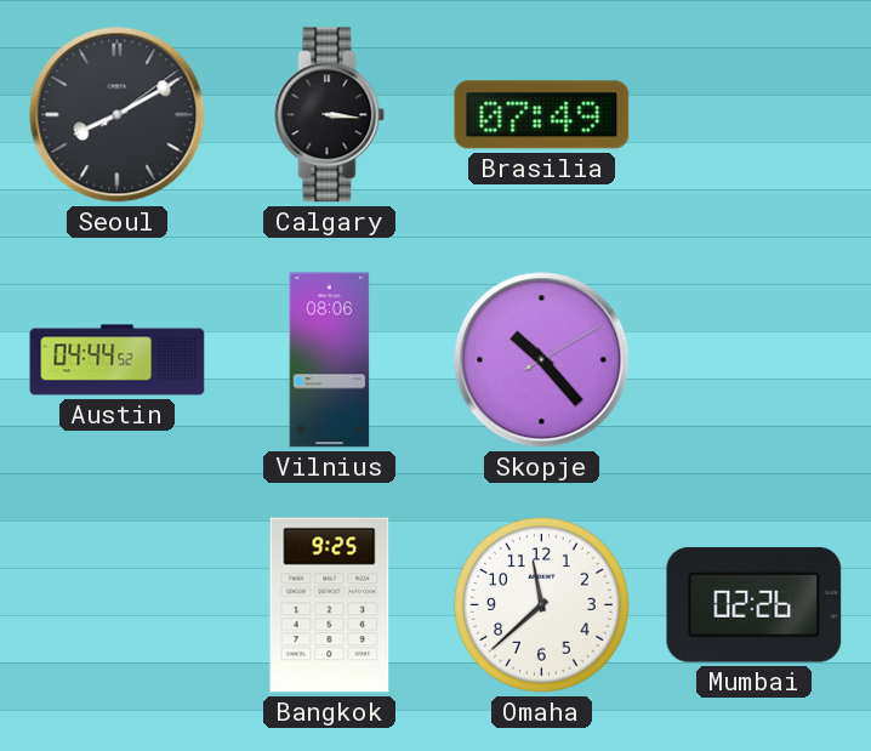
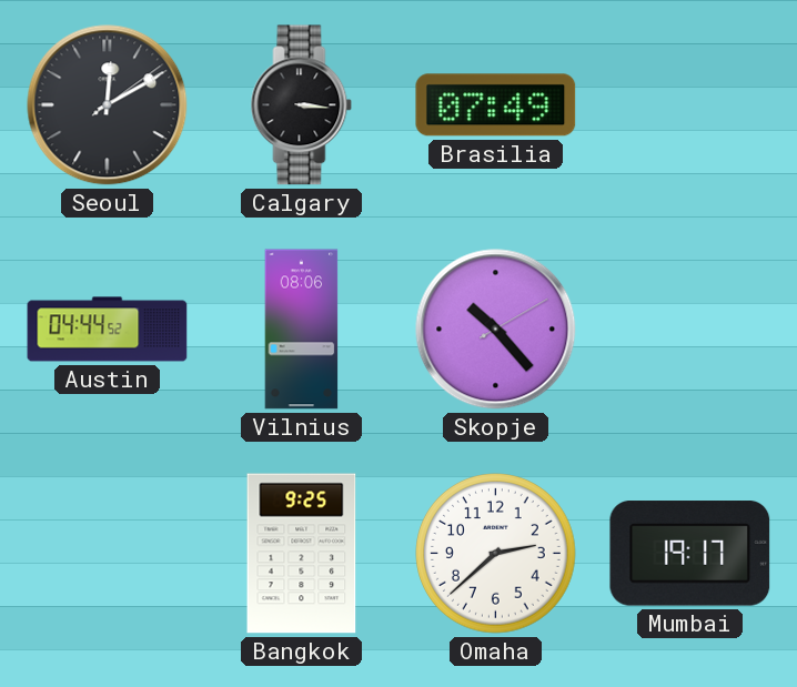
Seoul: 8:10 -> 12:10 (108, 105)
Omaha: 11:38 -> 2:38 (496, 554)
Mumbai: 02:26 -> 19:17 (690, 554)
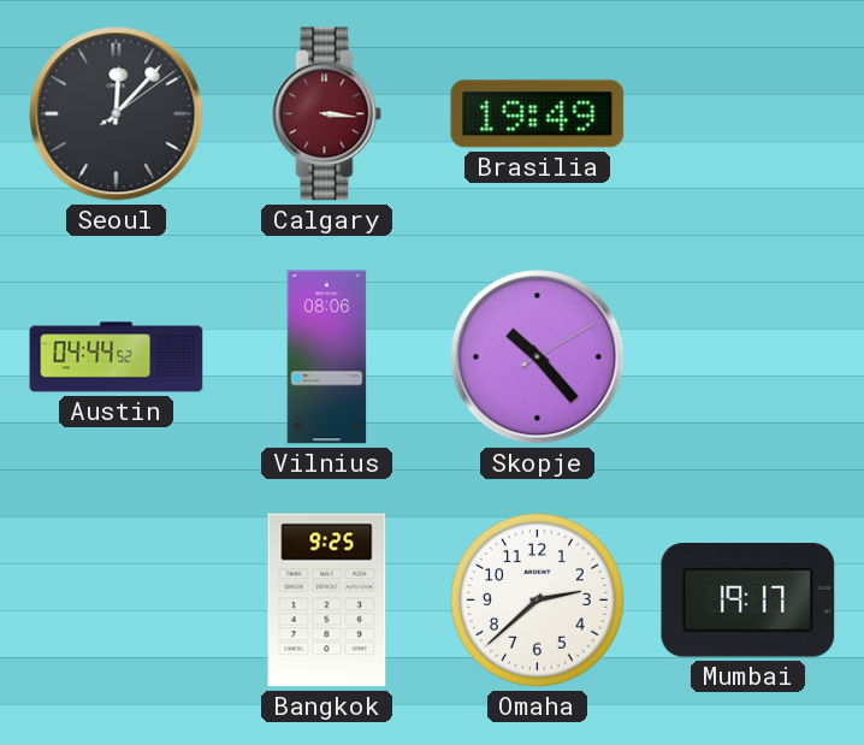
Seoul: 12:10 -> 12:07 (117, 114)
Calgary dial: black -> burgundy (327, 114)
Brasilia: 07:49 -> 19:49 (538, 114)
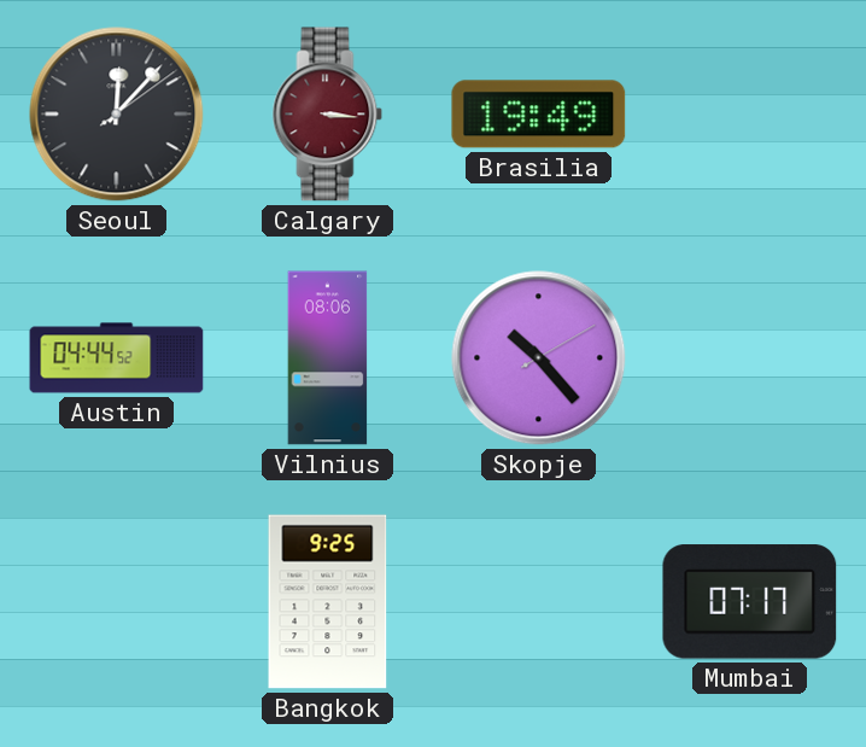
Omaha: 2:38 -> none (538, 601)
Mumbai: 19:17 -> 07:17 (750, 602)
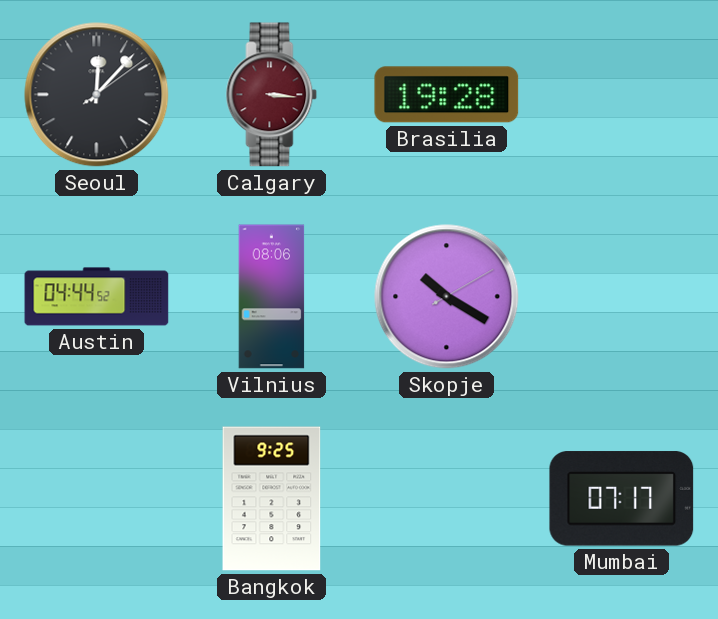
Brasilia: 19:49 -> 19:28 (447, 95)
Skopje: 10:23 -> 10:20 (447, 297)
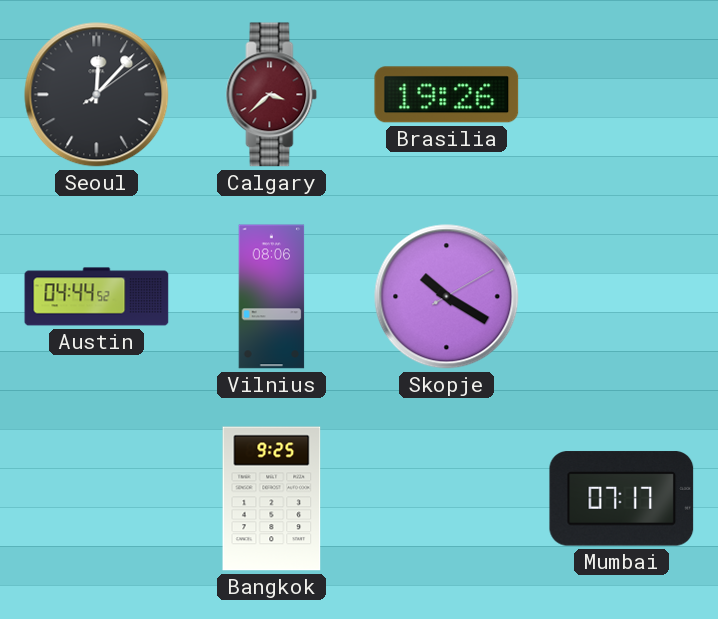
Calgary: 3:16 -> 3:38 (272, 95)
Brasilia: 19:28 -> 19:26 (447, 95)
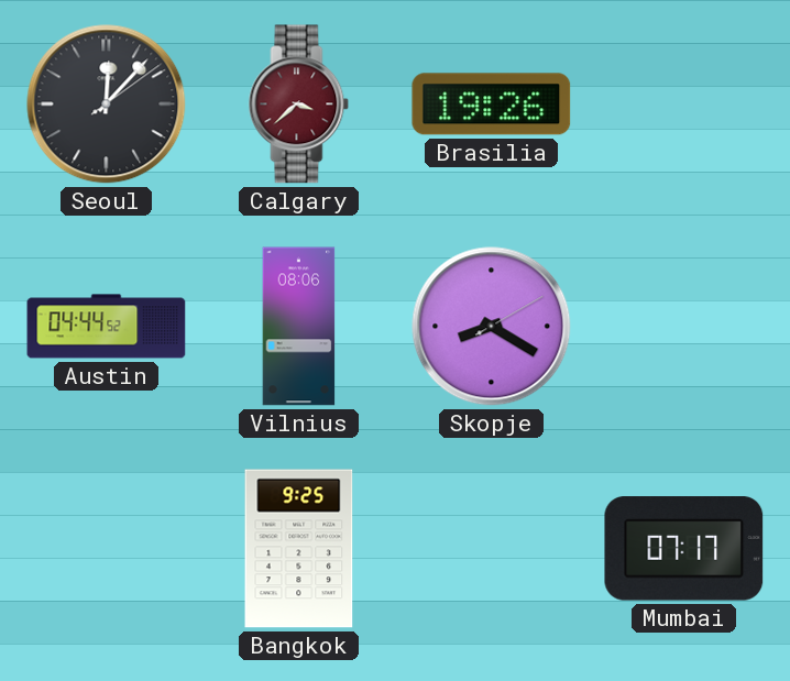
Skopje: 10:20 -> 8:20 (492, 327)
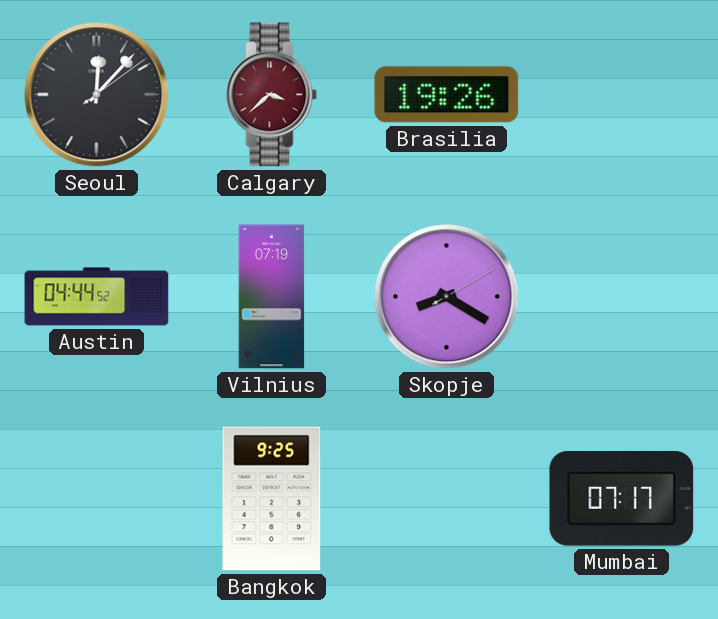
Vilnius: 08:06 -> 07:19 (272, 297)
